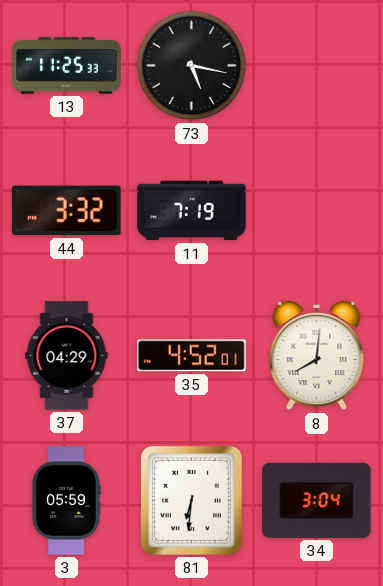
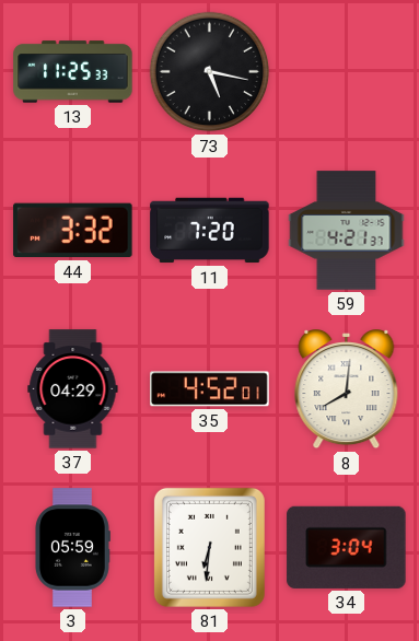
11: 7:19 -> 7:20 (210, 231)
59: none -> 4:21 (347, 231)
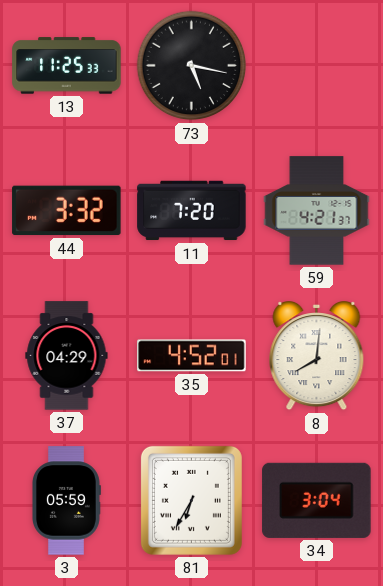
81: 6:31 -> 6:35 (191, 500)
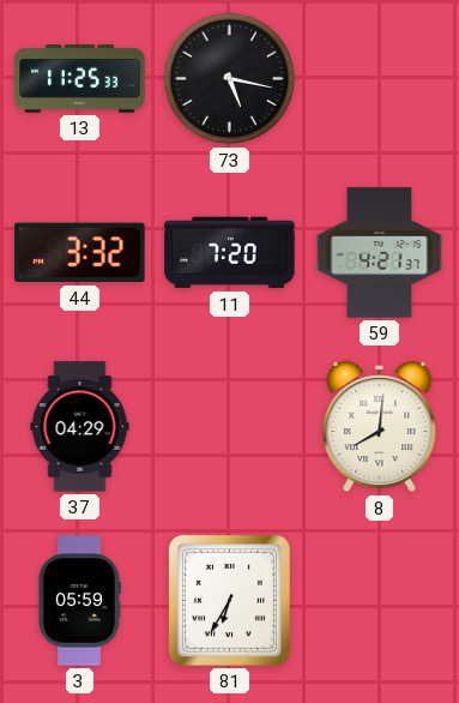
35: 4:52 -> none (192, 356)
34: 3:04 -> none (317, 500)
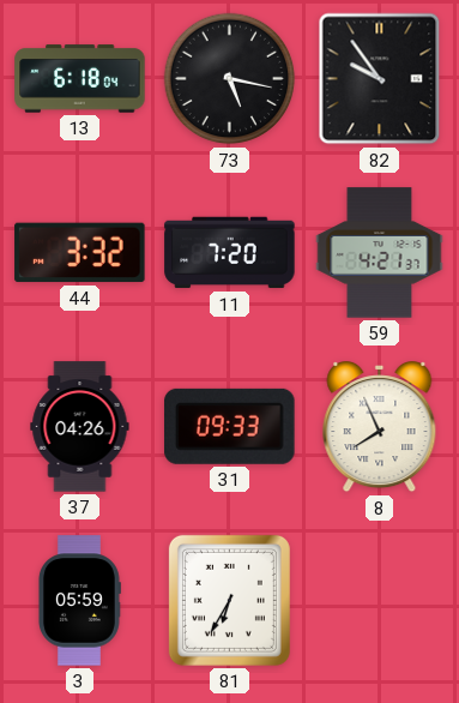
13: 11:25 -> 6:18 (80, 79)
82: none -> 9:54 (380, 79)
37: 04:29 -> 04:26 (80, 427)
31: none -> 09:33 (230, 426)
8: 8:01 -> 7:56 (380, 428)
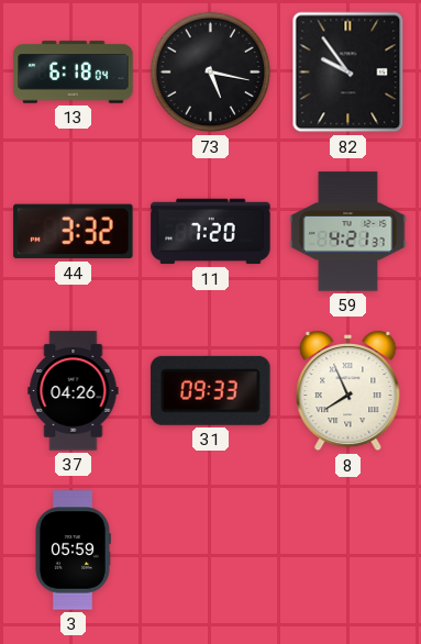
81: 6:35 -> none (229, 600)
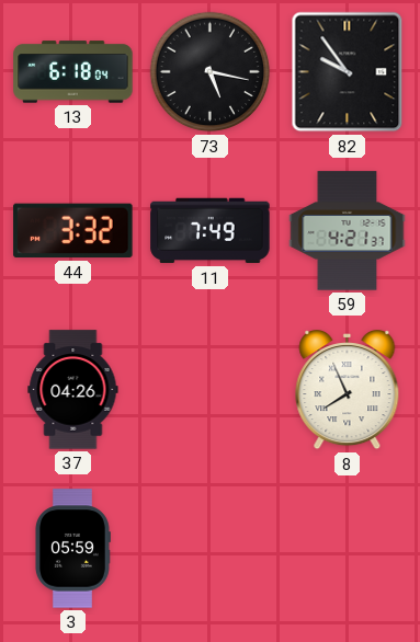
11: 7:20 -> 7:49 (211, 231)
31: 09:33 -> none (211, 390)
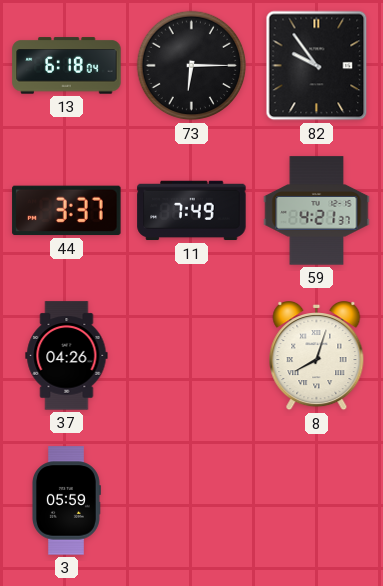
73: 5:17 -> 6:15 (192, 66)
44: 3:32 -> 3:37 (67, 211)
8: 7:56 -> 8:03 (317, 357)
